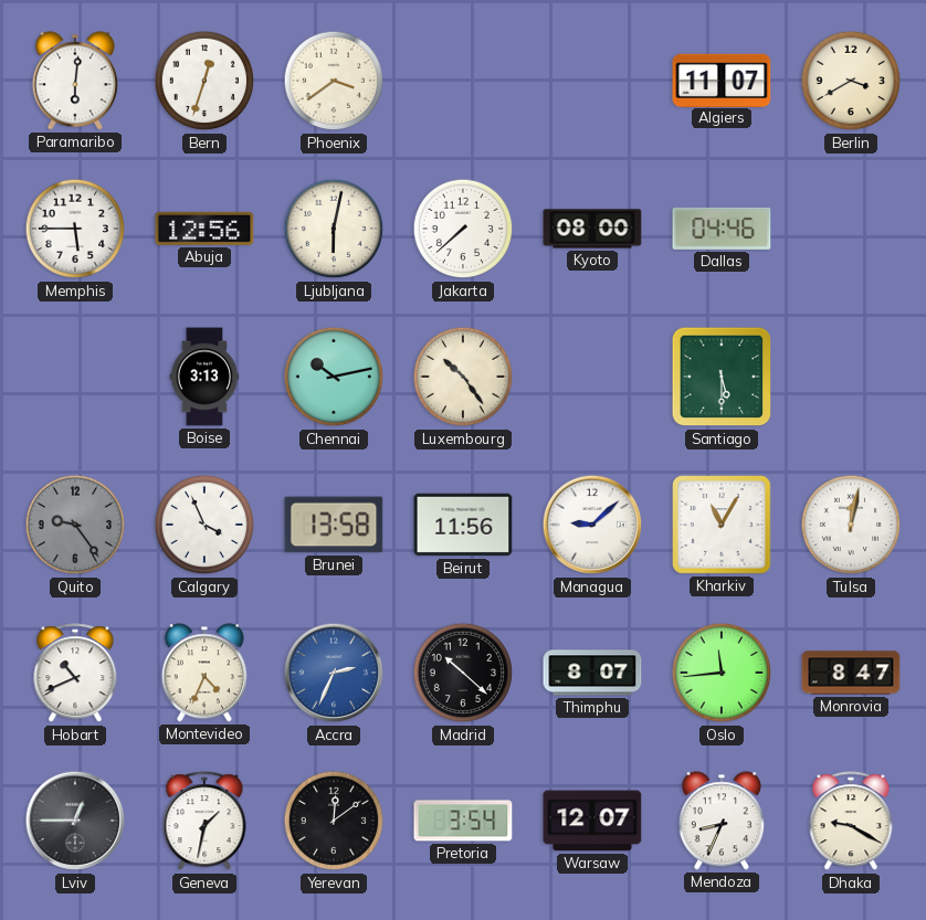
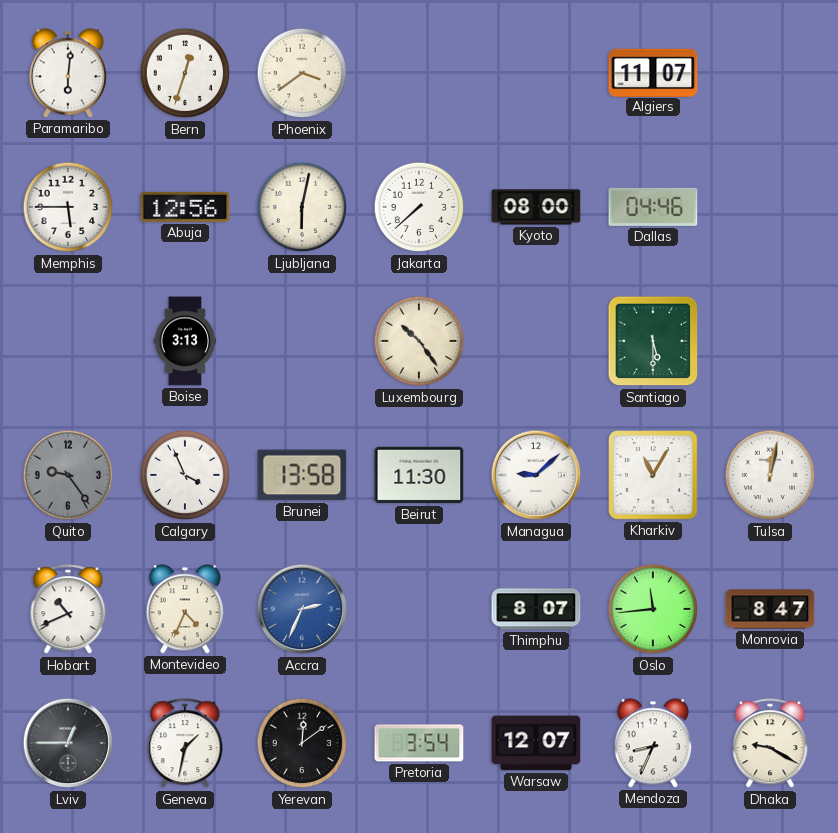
Berlin: 3:40 -> none (851, 81)
Chennai: 10:13 -> none (334, 377)
Beirut: 11:56 -> 11:30 (419, 475)
Madrid: 10:22 -> none (463, 673)
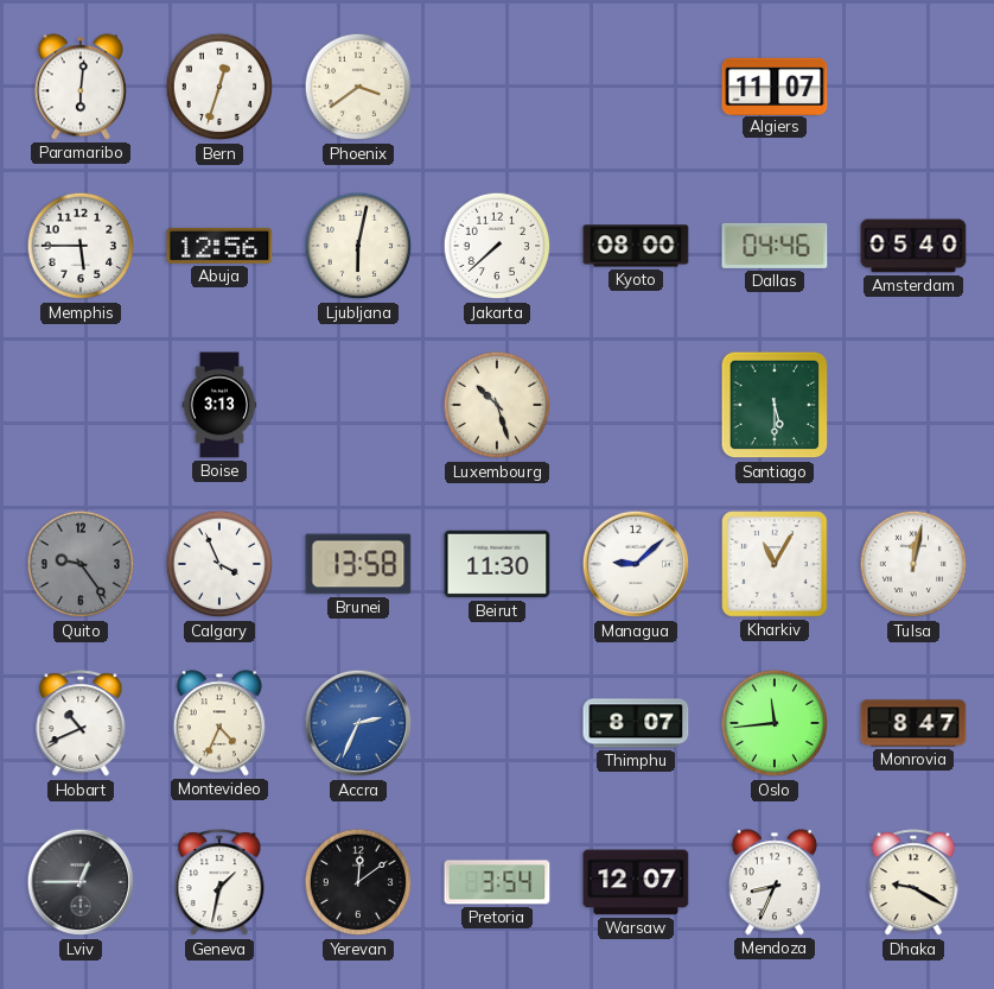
Amsterdam: none -> 05:40 (913, 246)
Luxembourg: 10:24 -> 10:27 (497, 405)
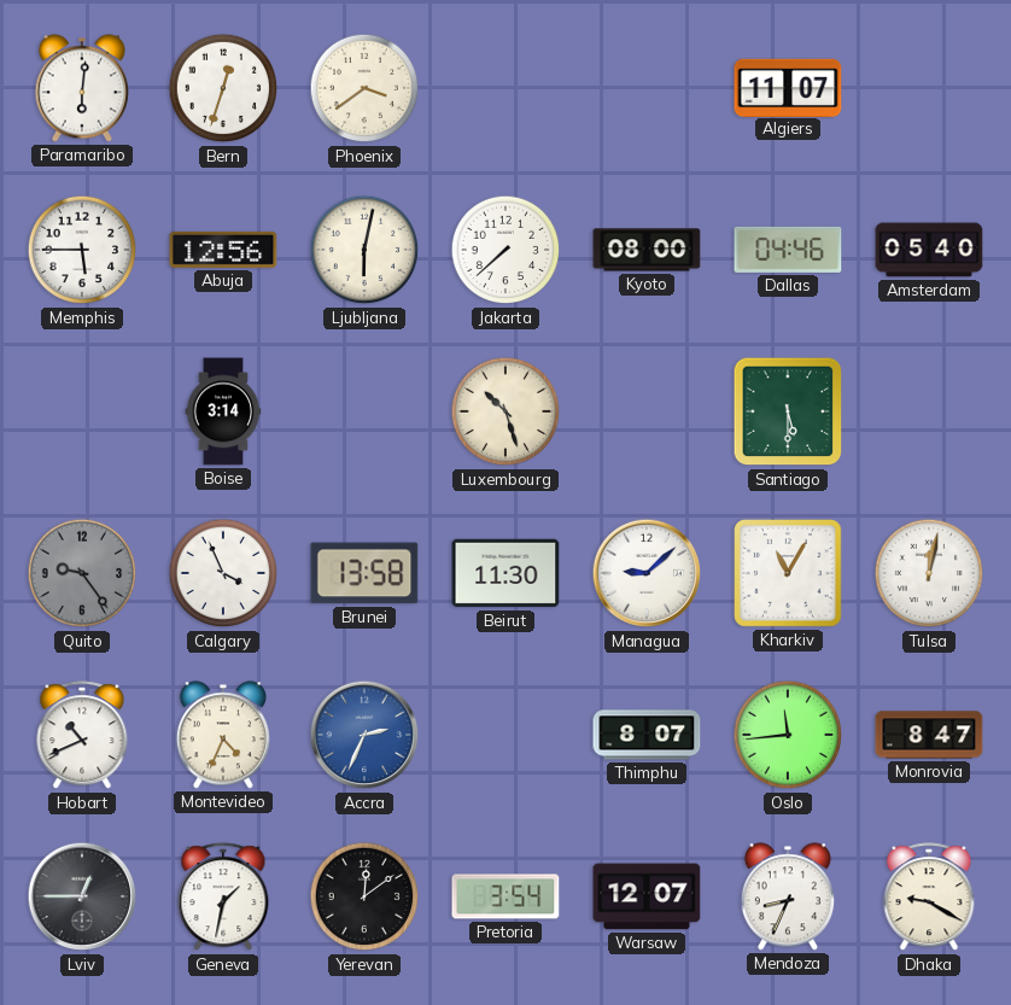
Boise: 3:13 -> 3:14 (223, 411)
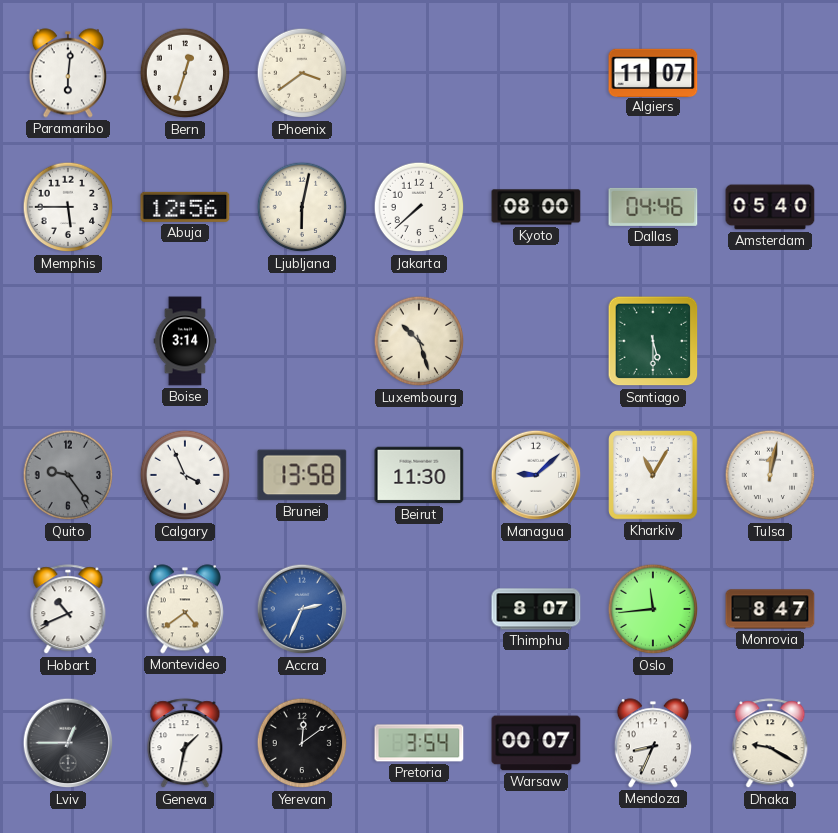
Montevideo: 4:34 -> 4:39 (185, 609)
Warsaw: 12:07 -> 00:07 (536, 743)
